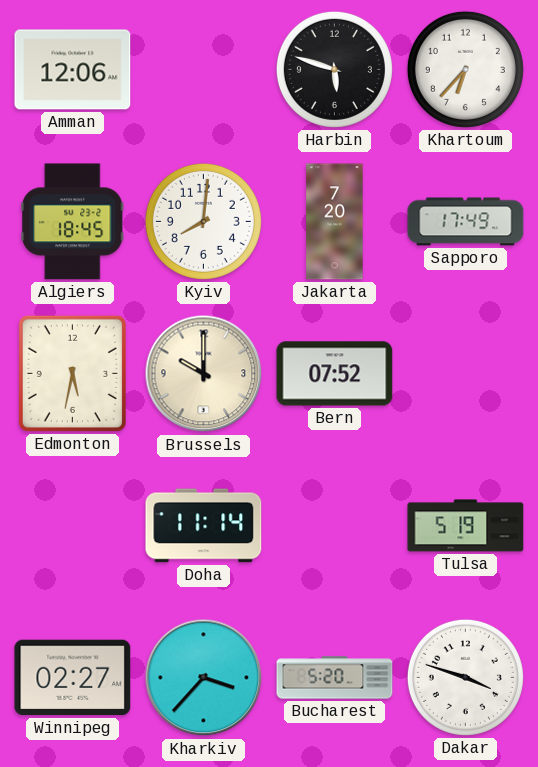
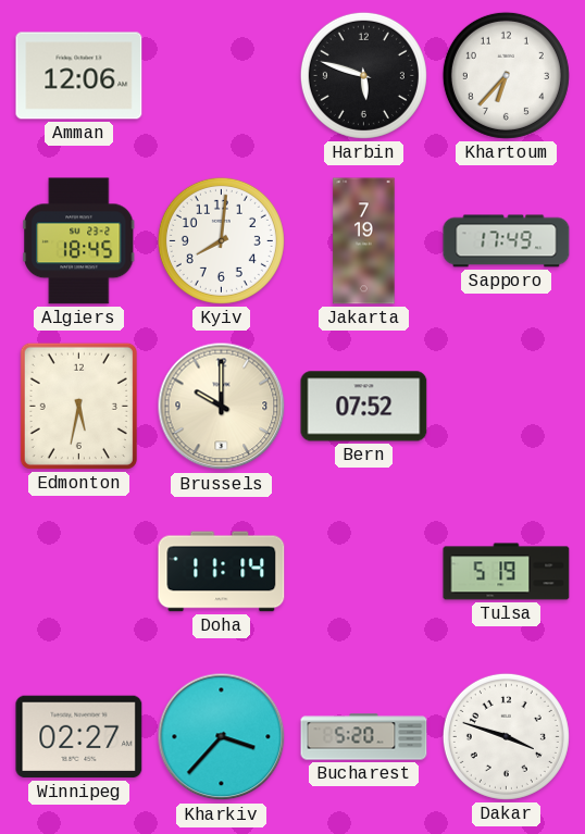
Jakarta: 7:20 -> 7:19 (364, 241)
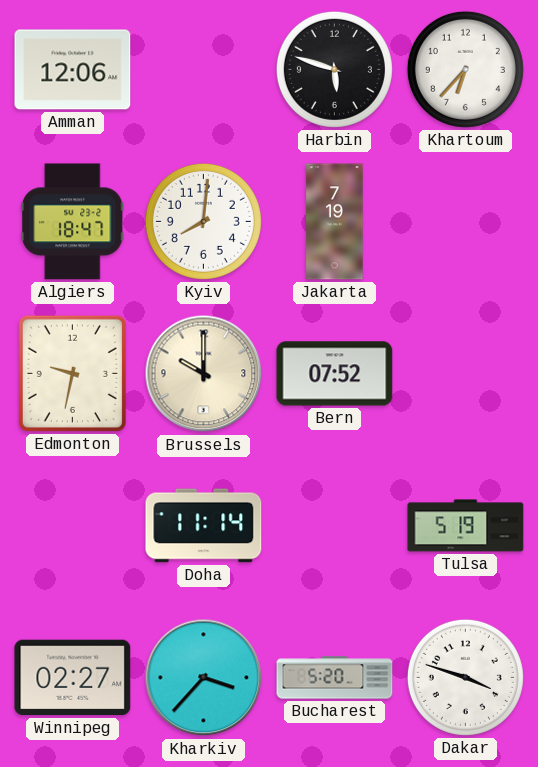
Algiers: 18:45 -> 18:47 (73, 222)
Sapporo: 17:49 -> none (507, 241)
Edmonton: 5:32 -> 9:32 (72, 373)
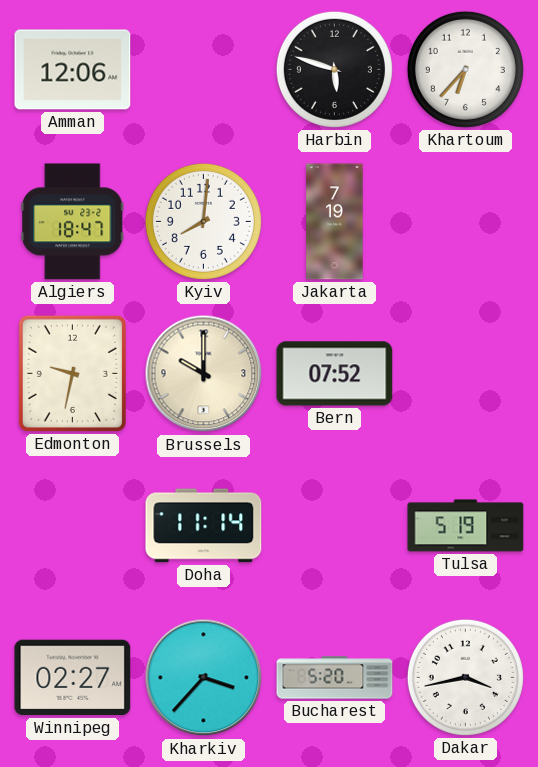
Dakar: 3:48 -> 3:43 (465, 677)
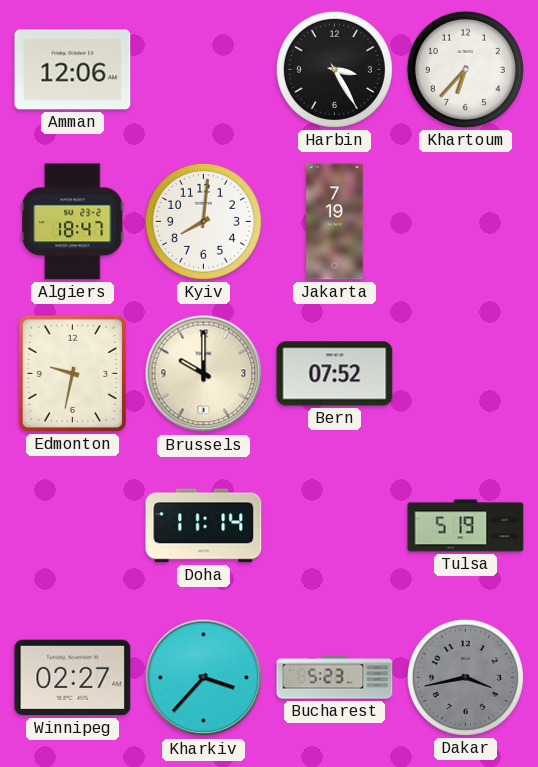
Harbin: 5:48 -> 3:25 (334, 69)
Bucharest: 5:20 -> 5:23 (335, 678)
Dakar dial: white -> grey (465, 677)
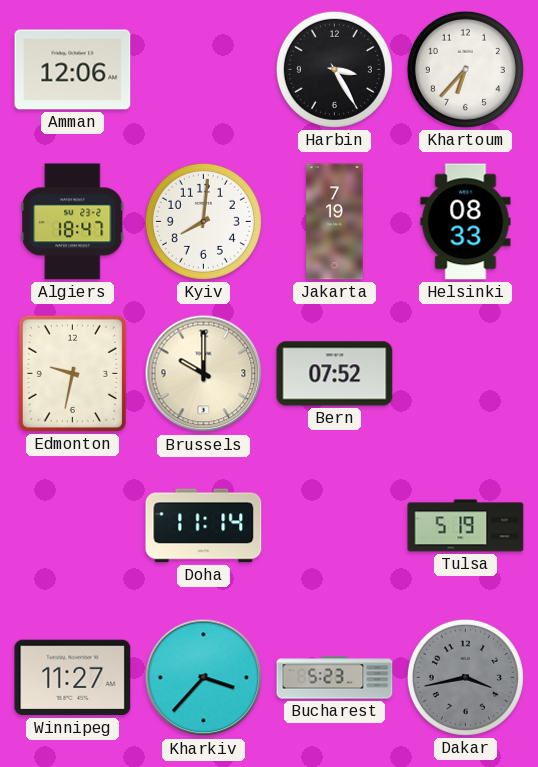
Helsinki: none -> 08:33 (466, 222)
Winnipeg: 02:27 -> 11:27 (73, 678)
